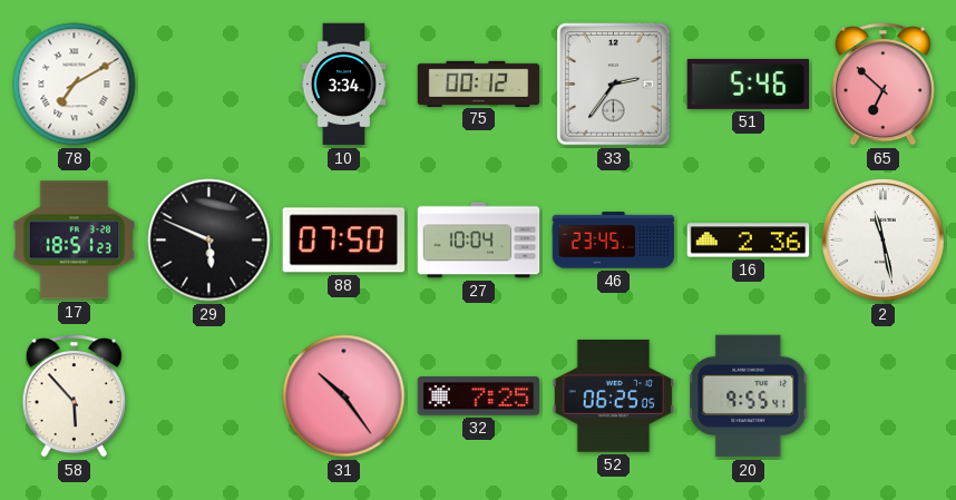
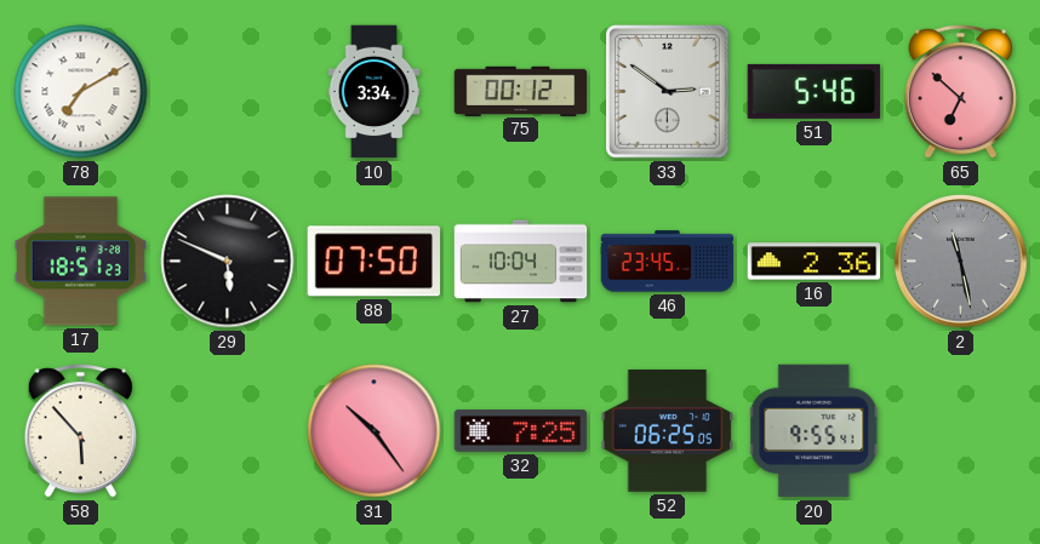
33: 2:36 -> 2:51 (668, 92)
2 dial: white -> grey (961, 262)
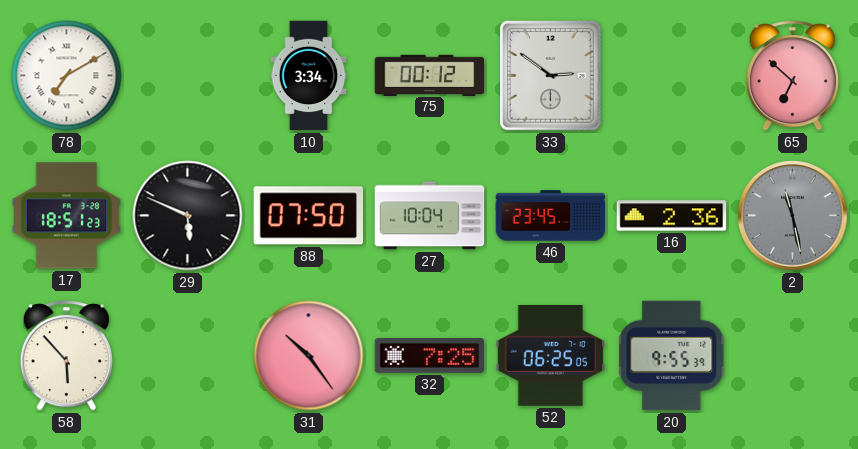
51: 5:46 -> none (815, 91)
20: 9:55:41 -> 9:55:39 (672, 356)
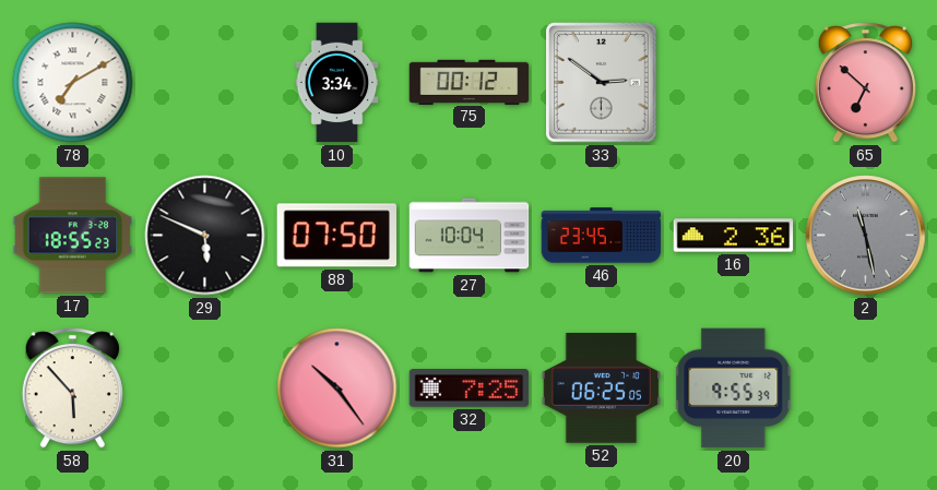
17: 18:51 -> 18:55 (73, 236)
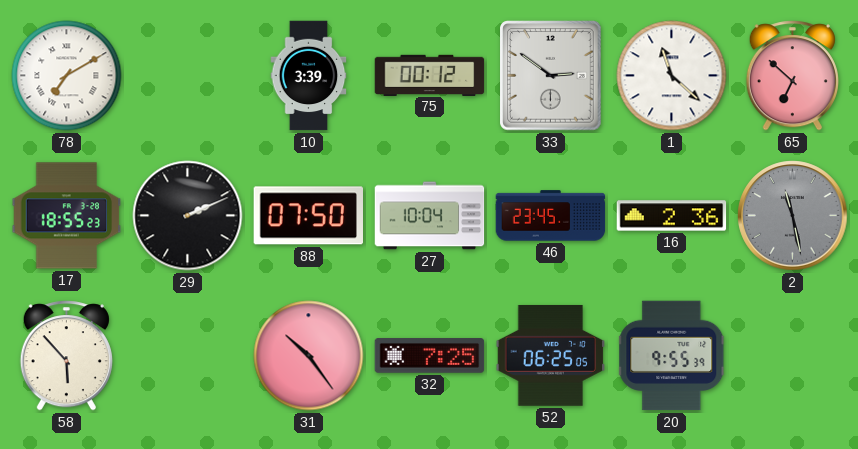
10: 3:34 -> 3:39 (309, 76)
1: none -> 11:22 (672, 76)
29: 5:49 -> 2:11 (188, 216)
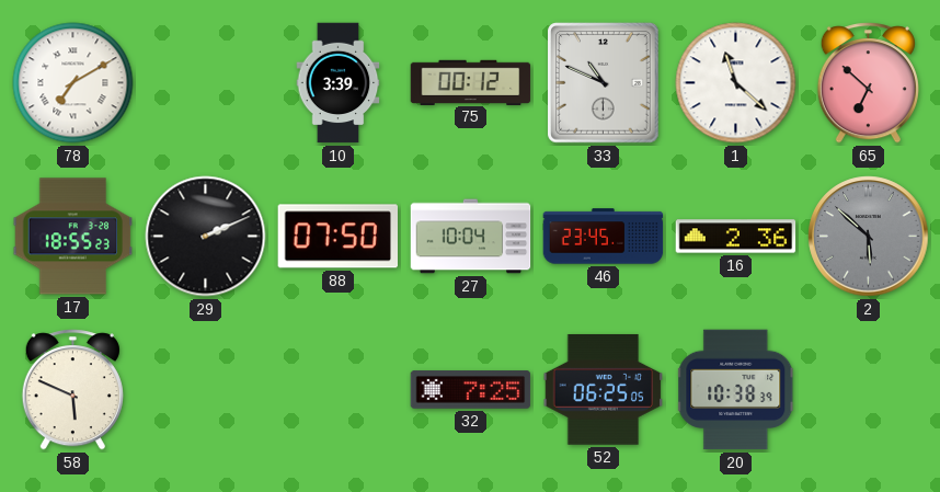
33: 2:51 -> 10:49 (604, 83)
2: 11:28 -> 5:52 (869, 237)
58: 5:53 -> 5:49 (72, 390)
31: 10:24 -> none (309, 356)
20: 9:55 -> 10:38 (736, 390)
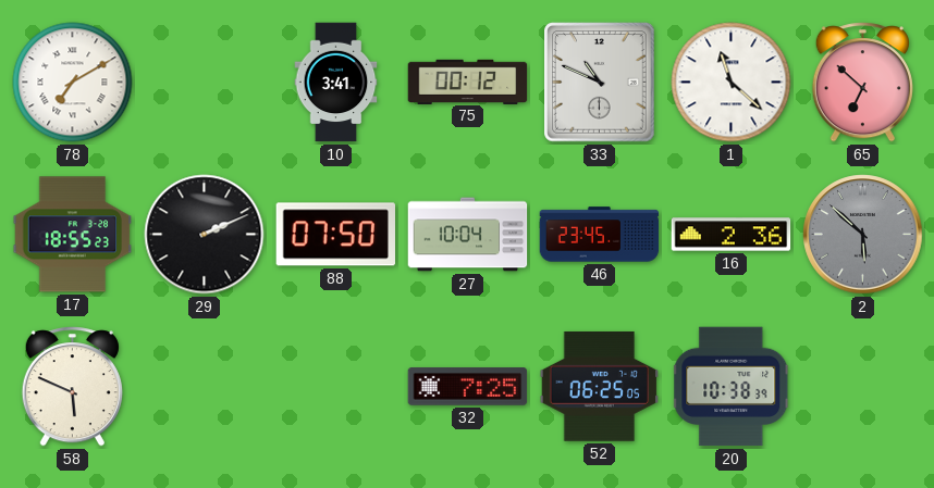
10: 3:39 -> 3:41 (336, 83)
